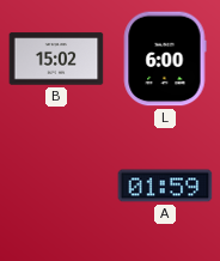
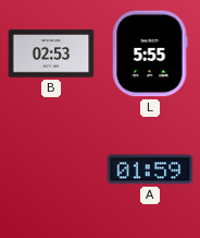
B: 15:02 -> 02:53 (51, 53)
L: 6:00 -> 5:55 (150, 53)
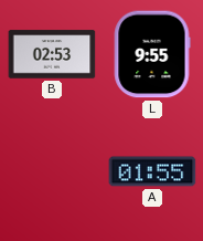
L: 5:55 -> 9:55 (152, 54)
A: 01:59 -> 01:55 (152, 171)
